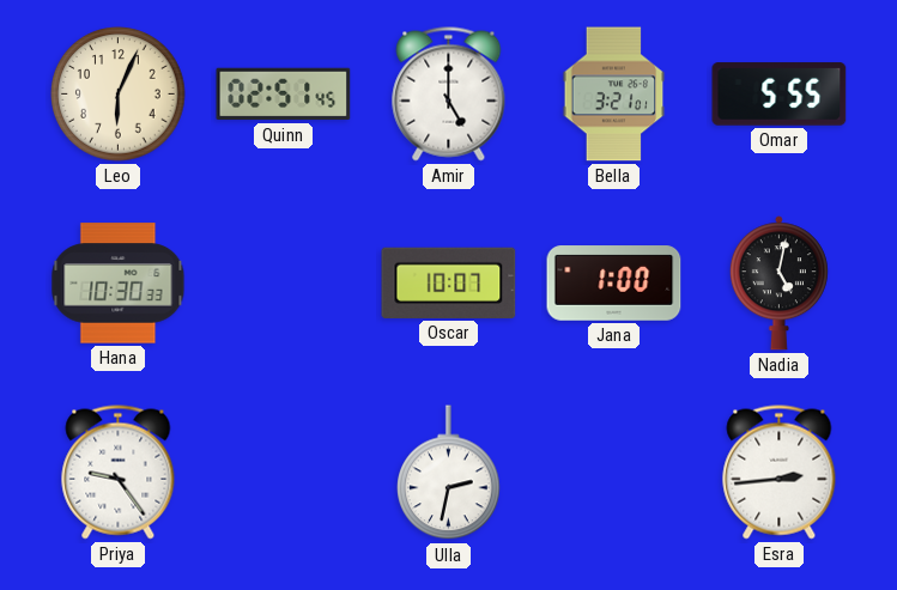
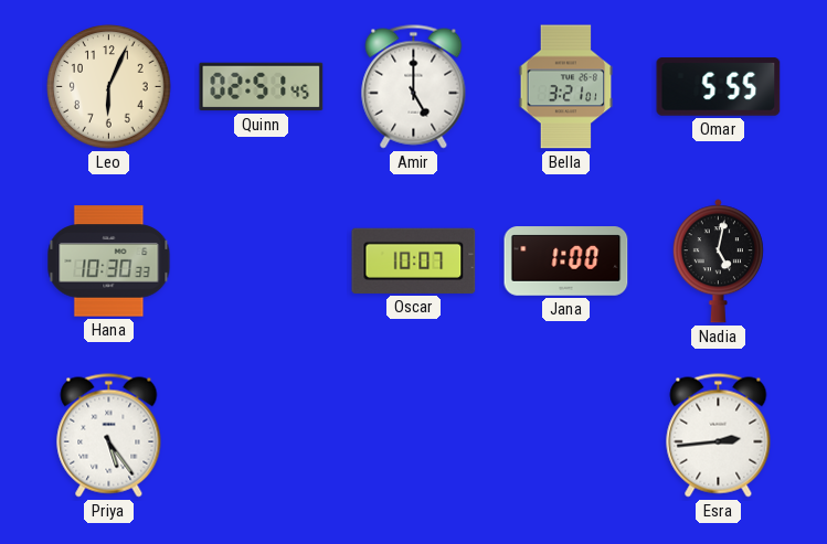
Priya: 9:24 -> 5:24 (109, 436)
Ulla: 2:32 -> none (449, 473)
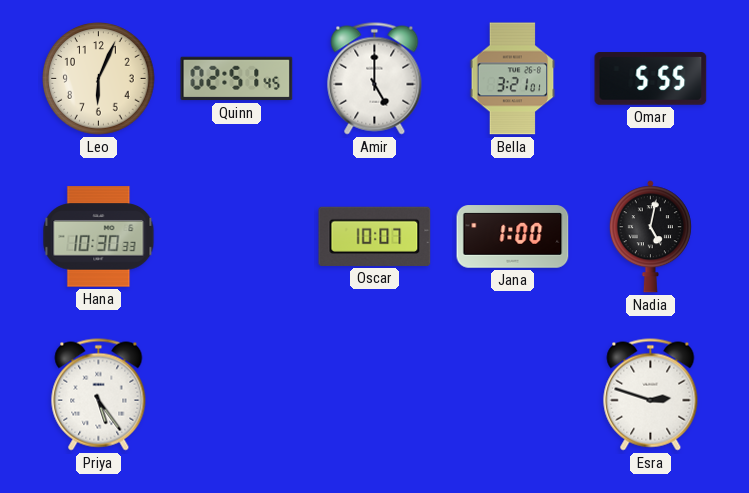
Esra: 2:44 -> 2:48 (651, 395)
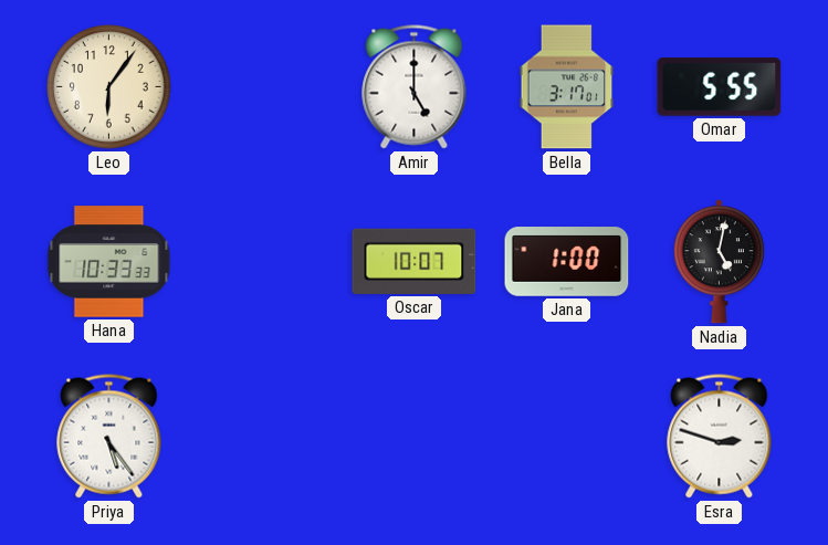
Leo: 6:04 -> 6:06 (109, 87)
Quinn: 02:51 -> none (237, 79)
Bella: 3:21 -> 3:17 (567, 87)
Hana: 10:30 -> 10:33 (109, 262)
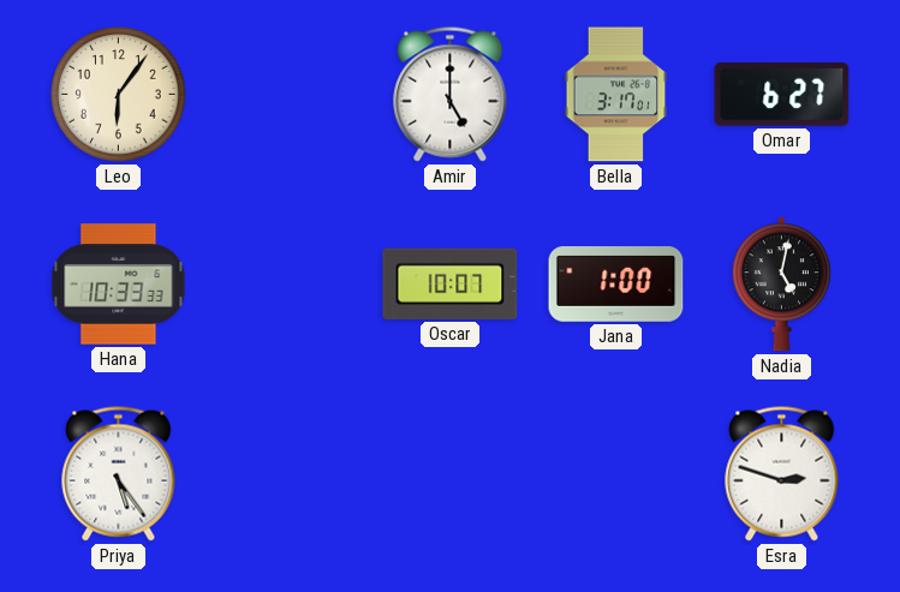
Omar: 5:55 -> 6:27 (782, 95)
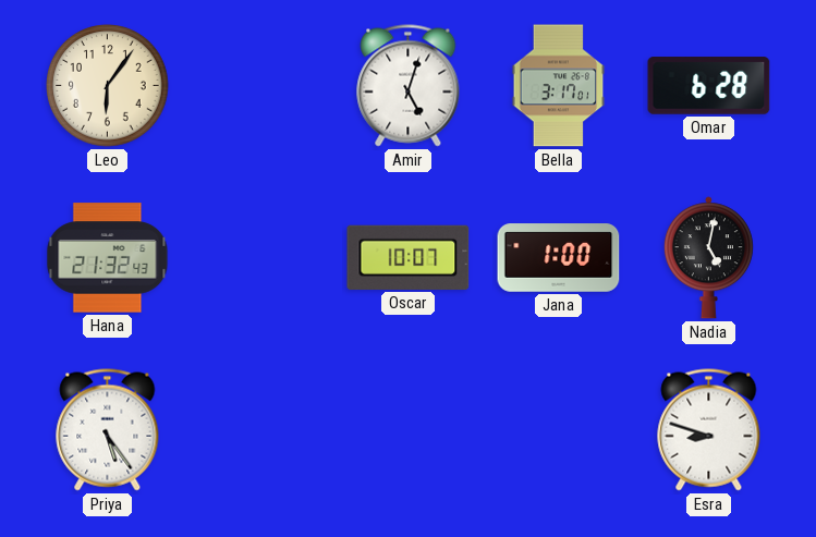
Amir: 5:00 -> 5:03 (409, 86)
Omar: 6:27 -> 6:28 (709, 86)
Hana: 10:33 -> 21:32 (108, 258)
Esra: 2:48 -> 8:48 (709, 430)
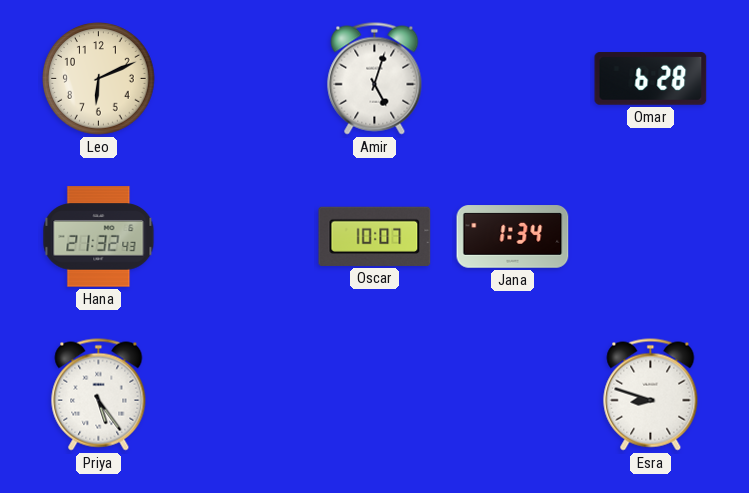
Leo: 6:06 -> 6:11 (99, 79)
Bella: 3:17 -> none (559, 86)
Jana: 1:00 -> 1:34 (513, 237)
Nadia: 5:02 -> none (708, 258)
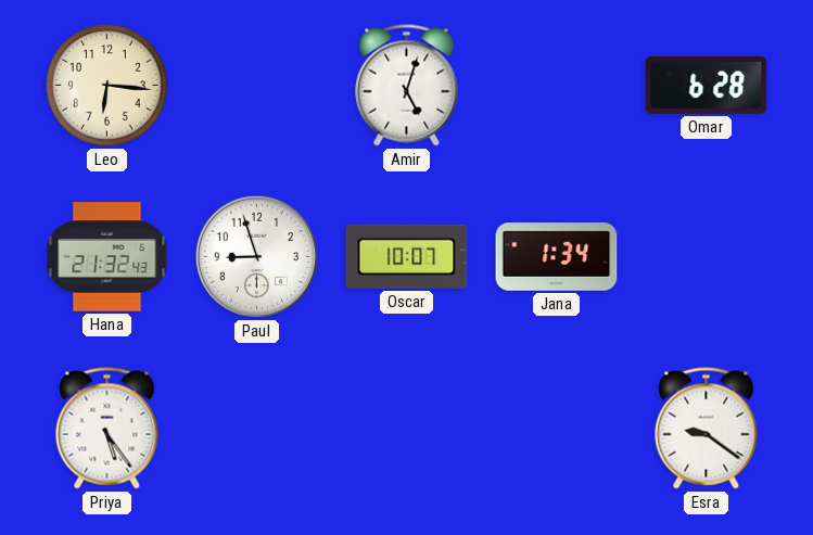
Leo: 6:11 -> 6:16 (107, 86)
Paul: none -> 8:57 (256, 256)
Esra: 8:48 -> 9:21 (707, 429)
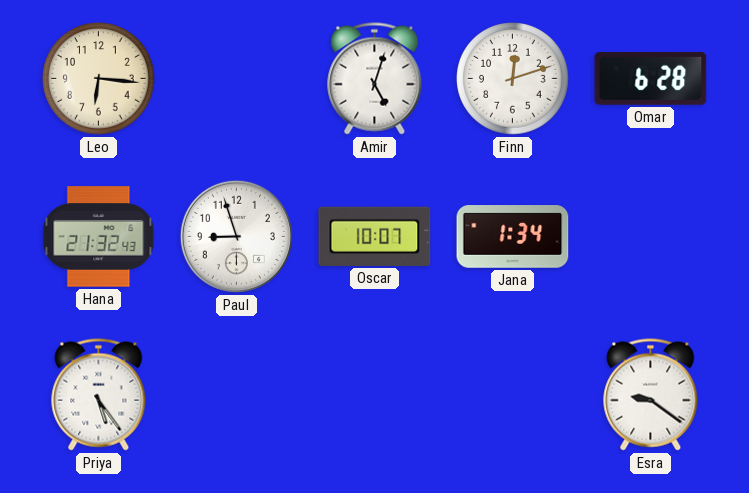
Finn: none -> 12:12 (513, 79)
